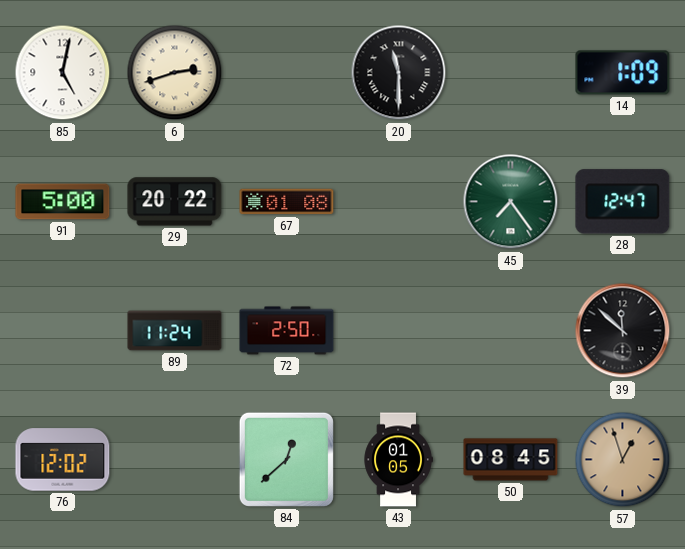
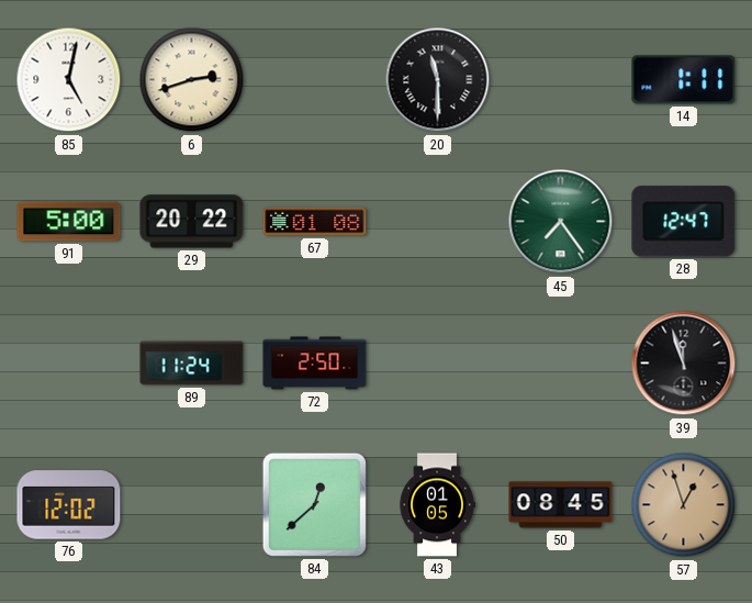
14: 1:09 -> 1:11 (684, 80)
39: 11:52 -> 11:57 (684, 364)
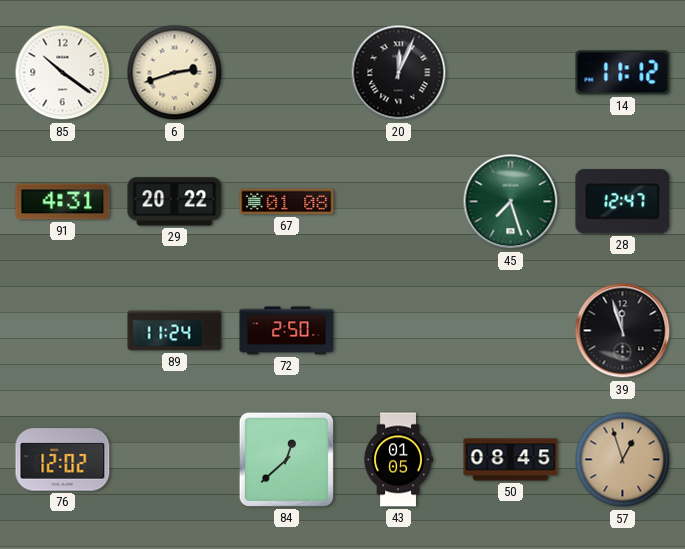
85: 5:02 -> 10:21 (63, 73)
20: 11:30 -> 12:04 (399, 73)
14: 1:11 -> 11:12 (623, 73)
91: 5:00 -> 4:31 (63, 202)
45: 7:24 -> 7:27 (511, 202)
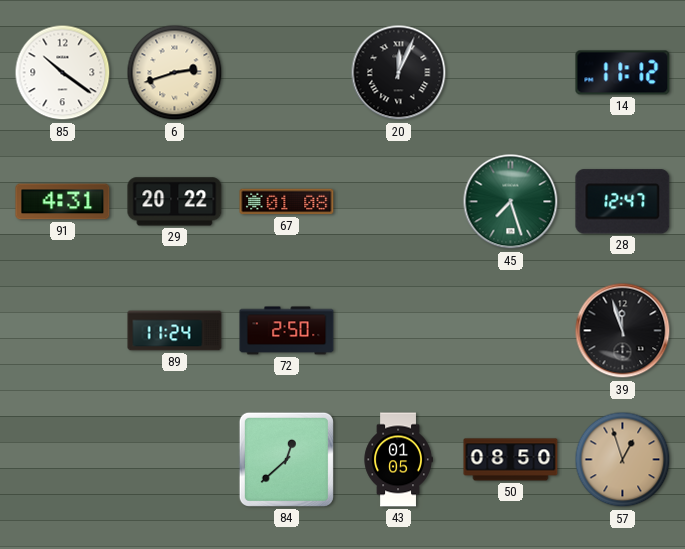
76: 12:02 -> none (63, 460)
50: 08:45 -> 08:50 (511, 460)
